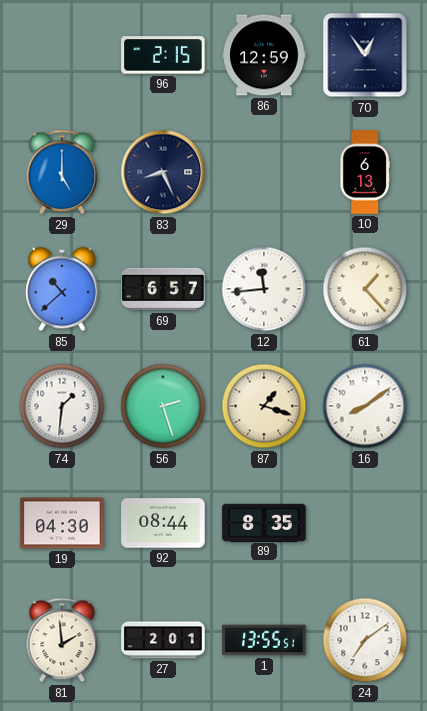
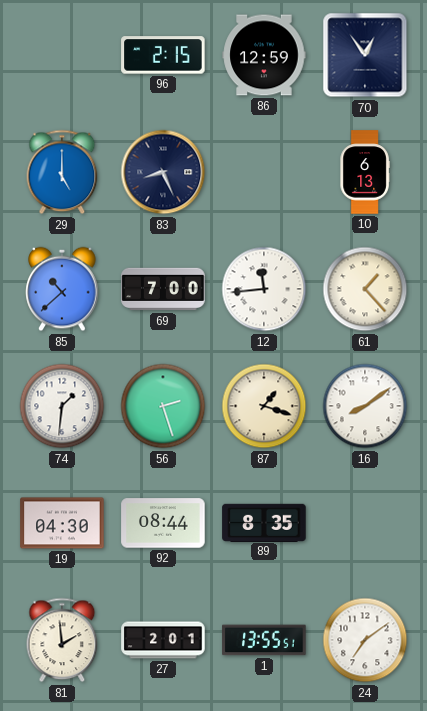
69: 6:57 -> 7:00 (163, 289)
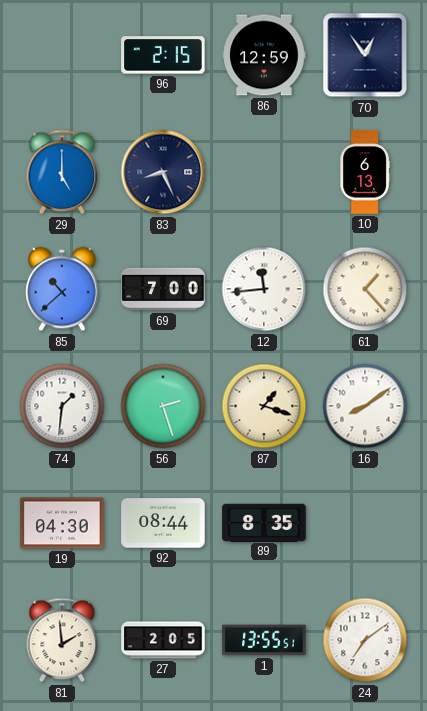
27: 2:01 -> 2:05 (163, 640)
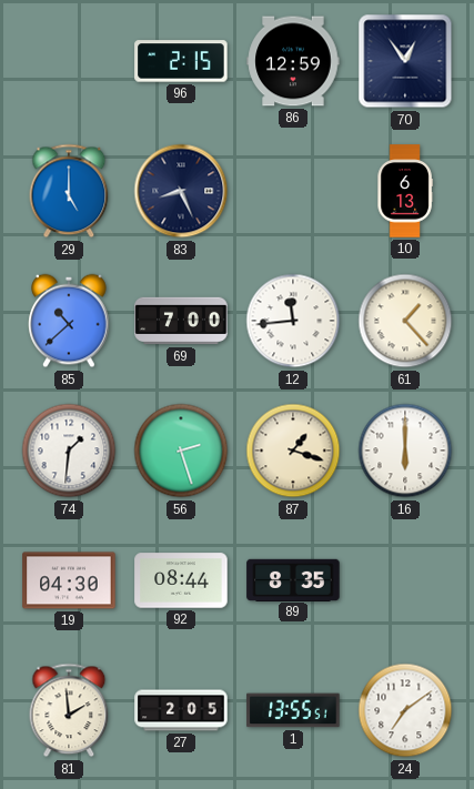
16: 8:09 -> 6:00 (405, 451)
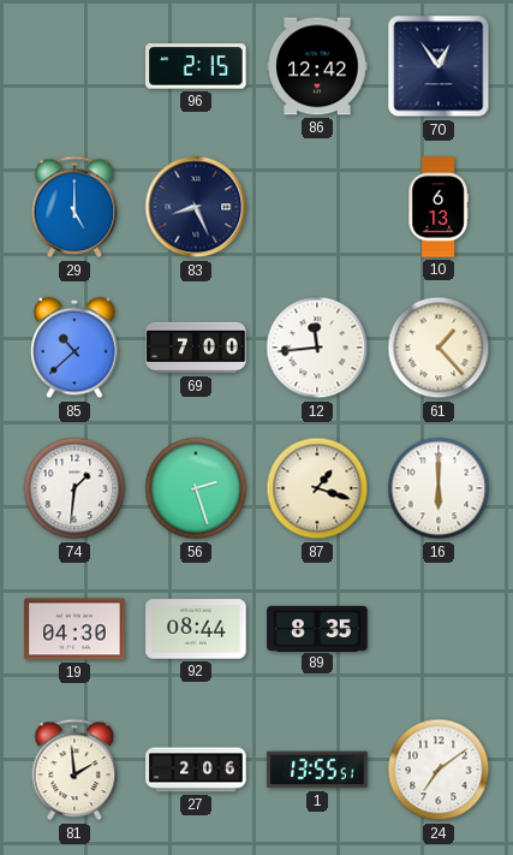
86: 12:59 -> 12:42 (317, 66)
27: 2:05 -> 2:06 (196, 770)
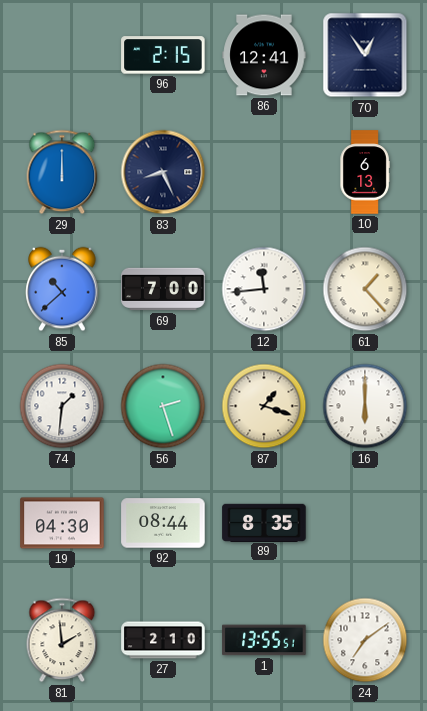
86: 12:42 -> 12:41 (264, 55)
29: 5:00 -> 12:00 (62, 172)
27: 2:06 -> 2:10 (163, 640)
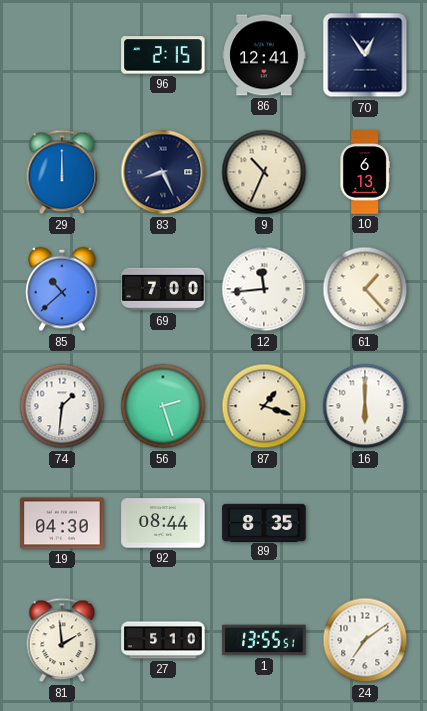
9: none -> 10:34 (264, 172)
27: 2:10 -> 5:10 (163, 640)
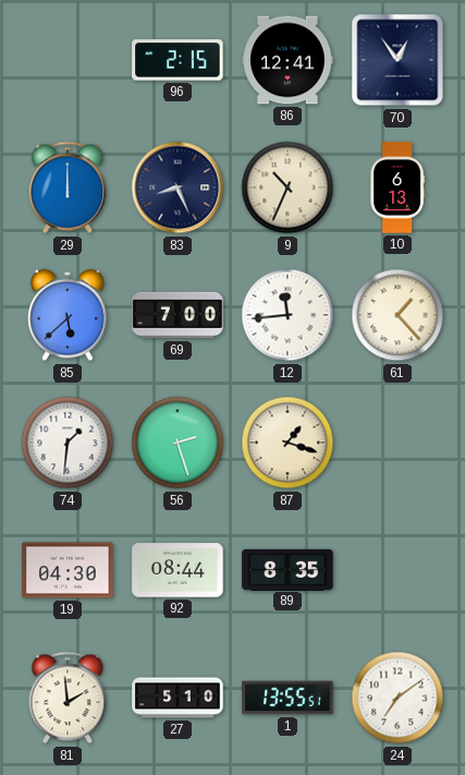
85: 10:38 -> 5:38 (68, 315)
16: 6:00 -> none (365, 406)
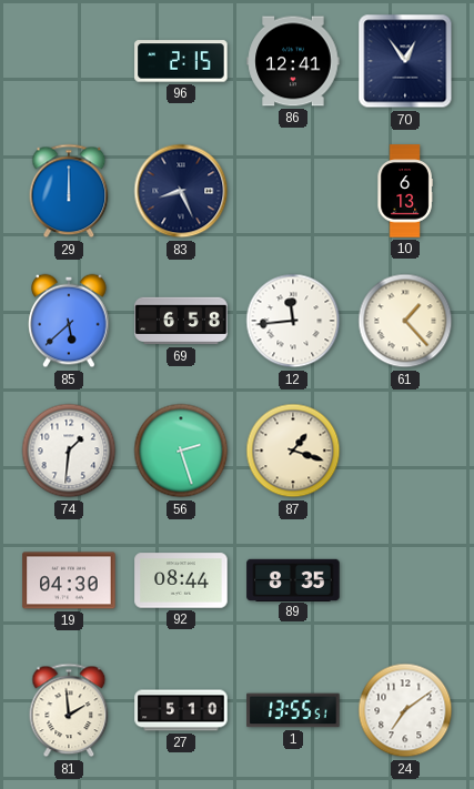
9: 10:34 -> none (287, 187)
69: 7:00 -> 6:58 (181, 321)
